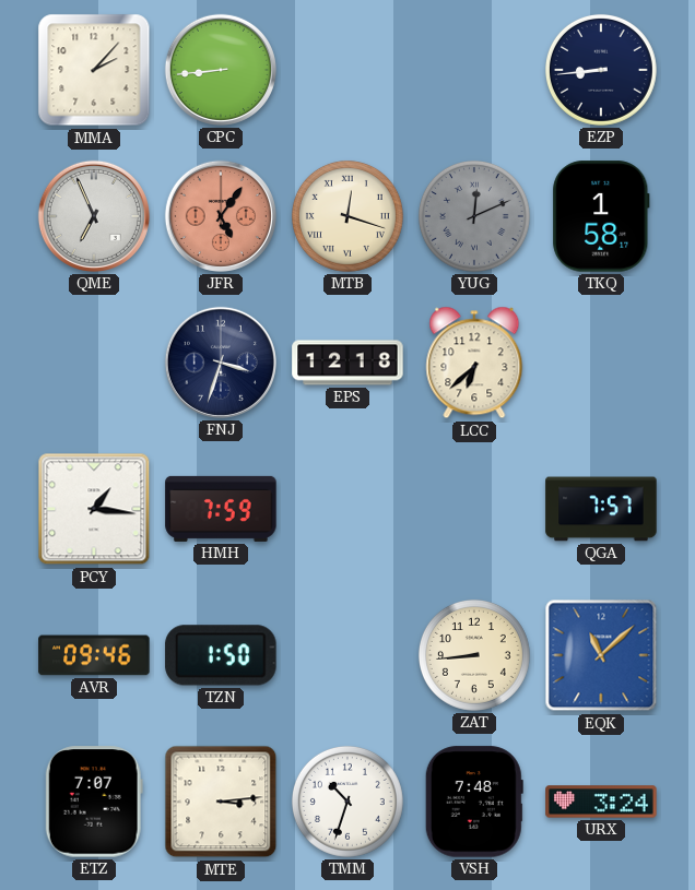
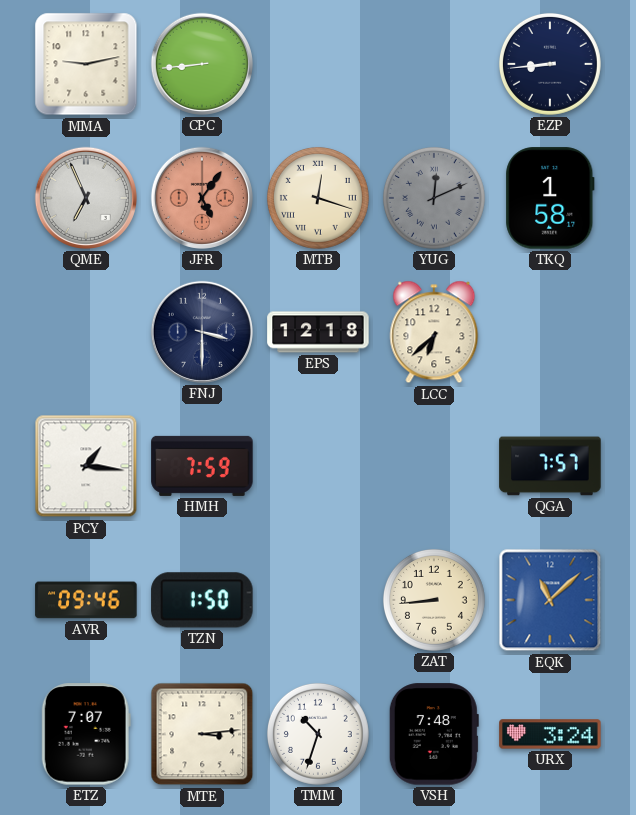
MMA: 2:07 -> 9:13 (86, 64)
FNJ: 3:33 -> 3:30 (202, 332)
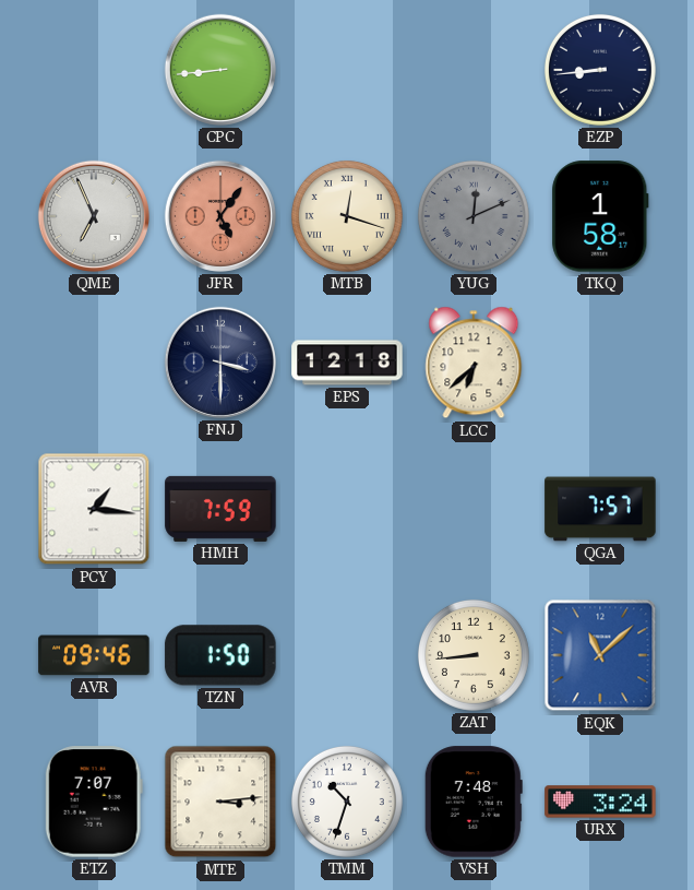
MMA: 9:13 -> none (86, 64)
